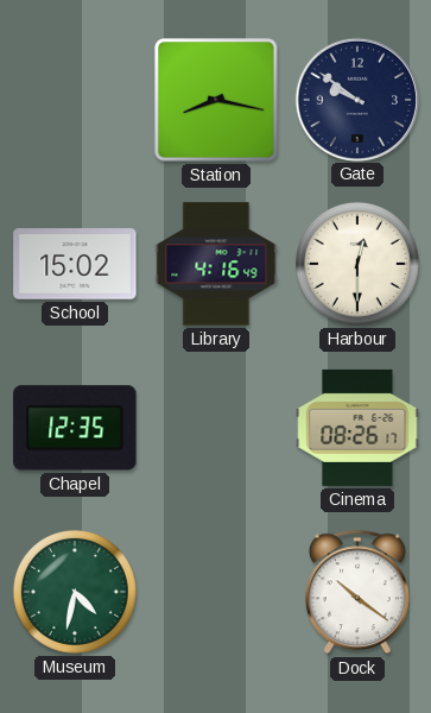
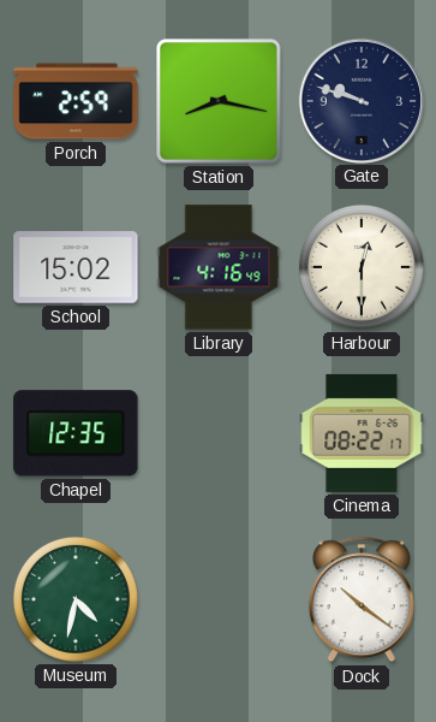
Porch: none -> 2:59 (76, 101)
Gate: 9:51 -> 9:48 (360, 100)
Cinema: 08:26 -> 08:22 (362, 433)
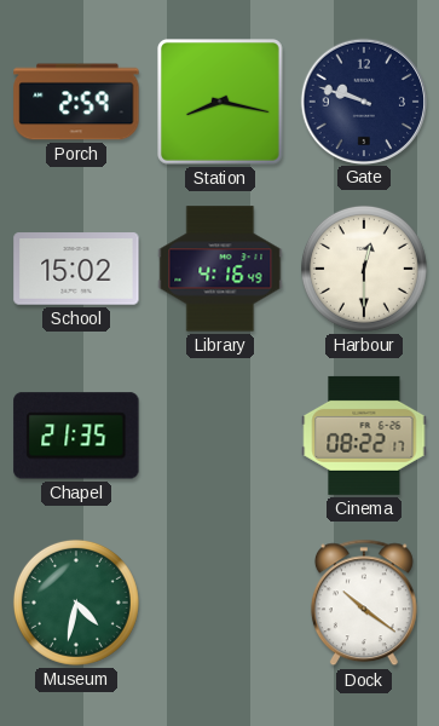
Chapel: 12:35 -> 21:35 (76, 436)
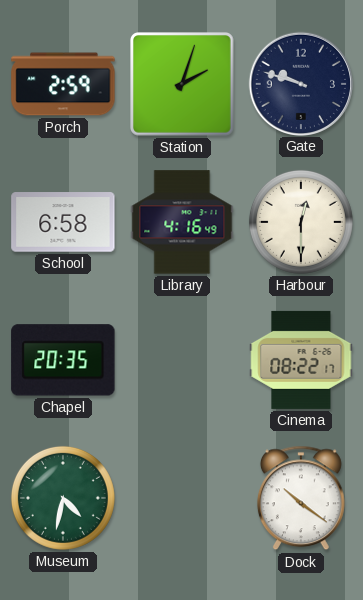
Station: 8:17 -> 2:03 (183, 85)
School: 15:02 -> 6:58 (63, 222)
Chapel: 21:35 -> 20:35 (63, 360)
